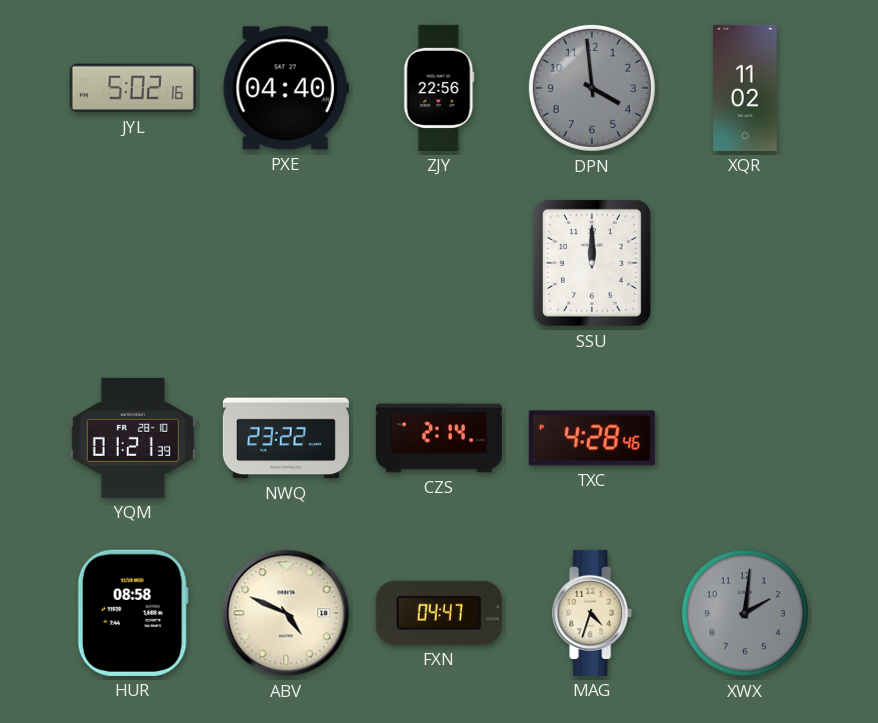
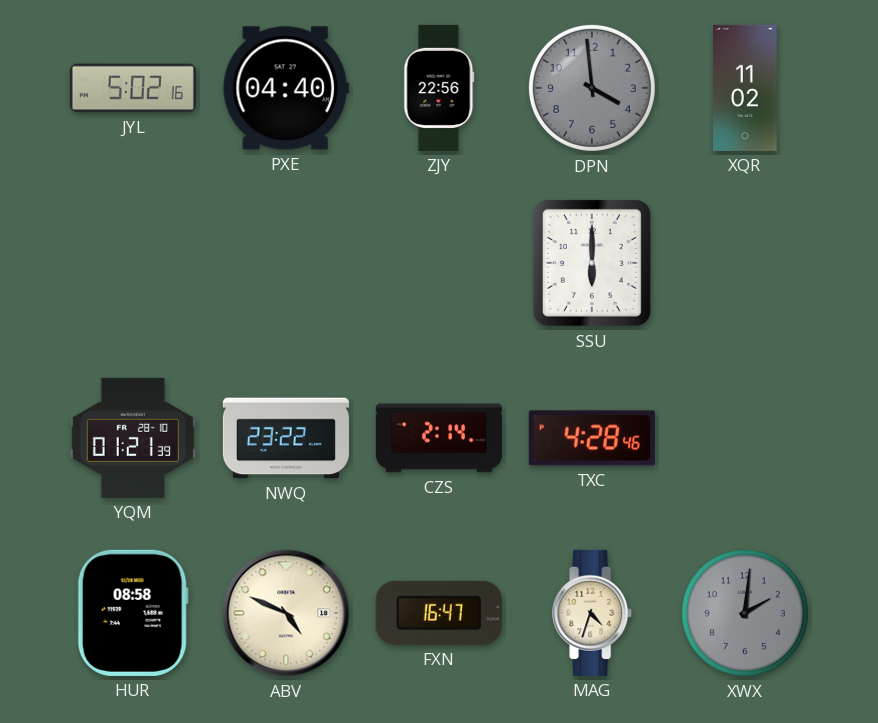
SSU: 12:00 -> 6:00 (592, 263)
FXN: 04:47 -> 16:47 (439, 613)
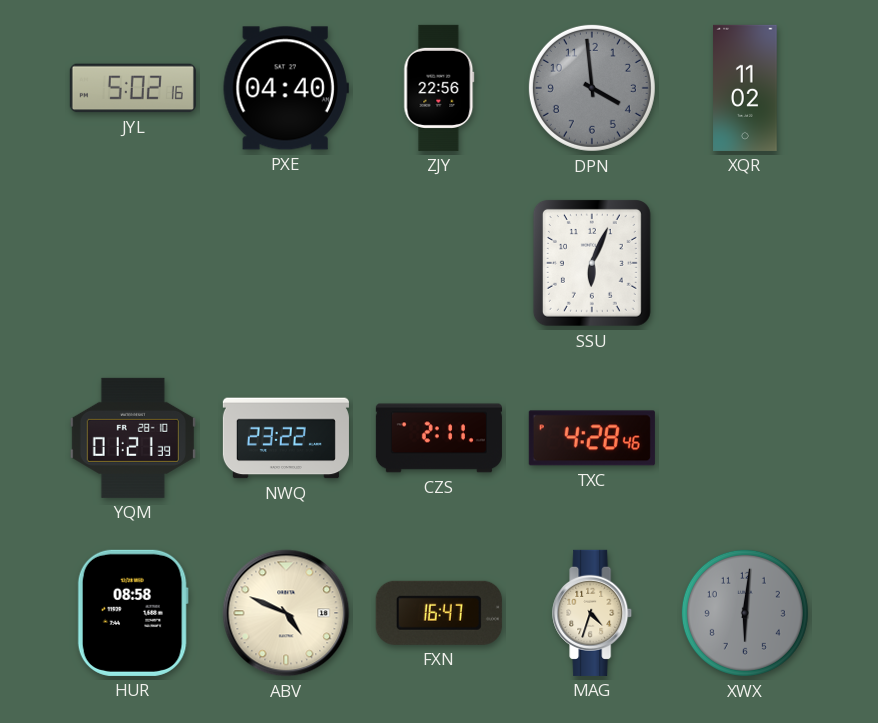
SSU: 6:00 -> 6:04 (592, 263)
CZS: 2:14 -> 2:11 (439, 438)
XWX: 2:01 -> 6:01 (745, 613)
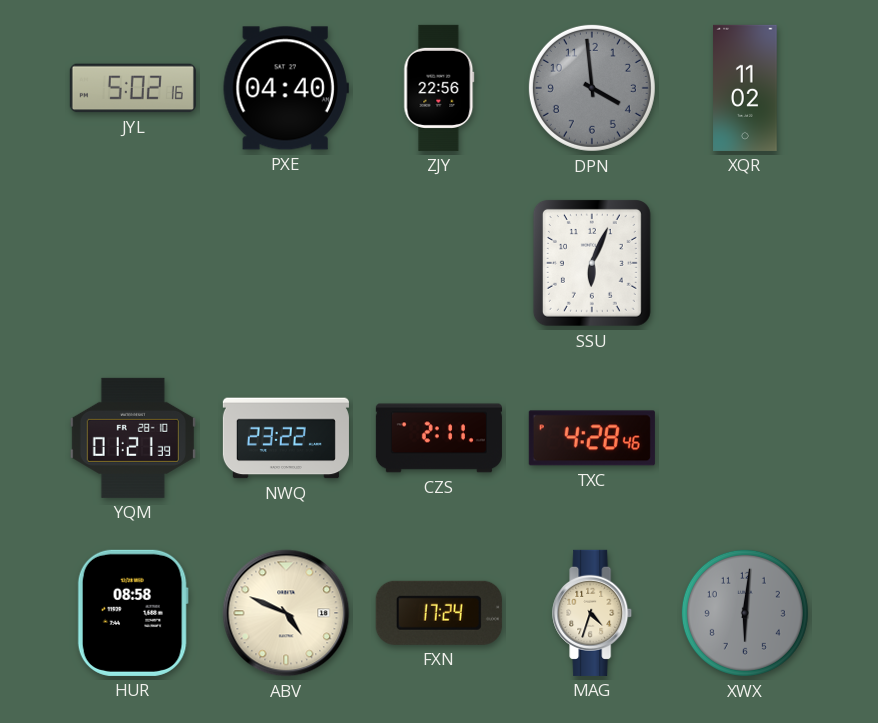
FXN: 16:47 -> 17:24 (439, 613)
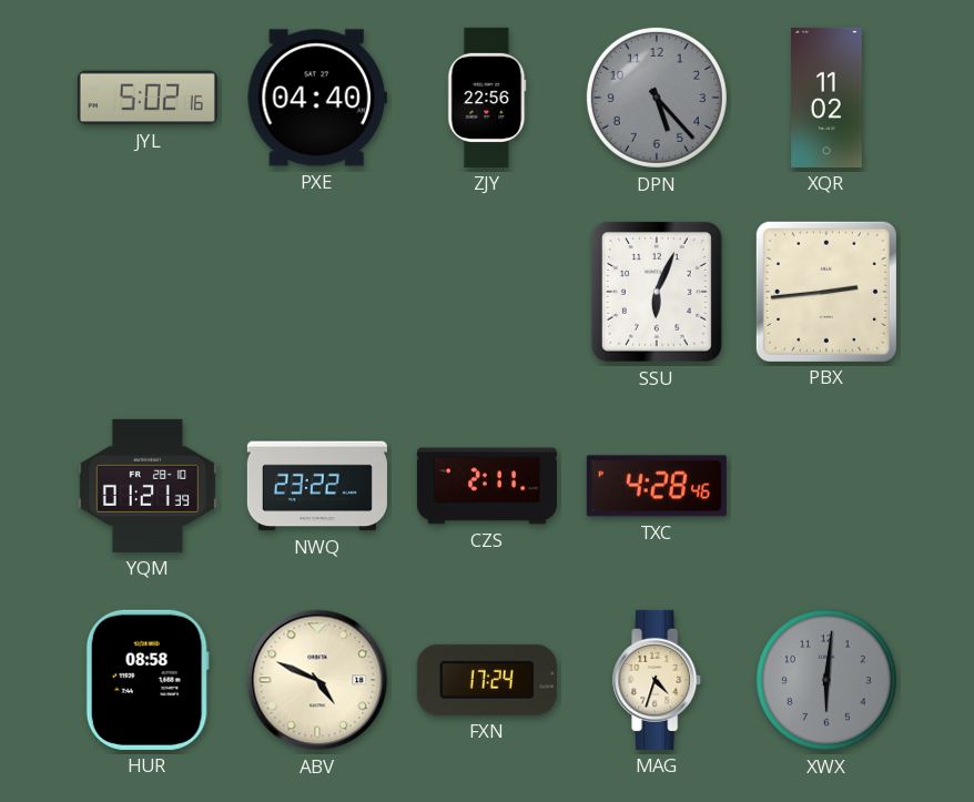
DPN: 3:59 -> 5:23 (657, 98)
PBX: none -> 2:44 (826, 292)
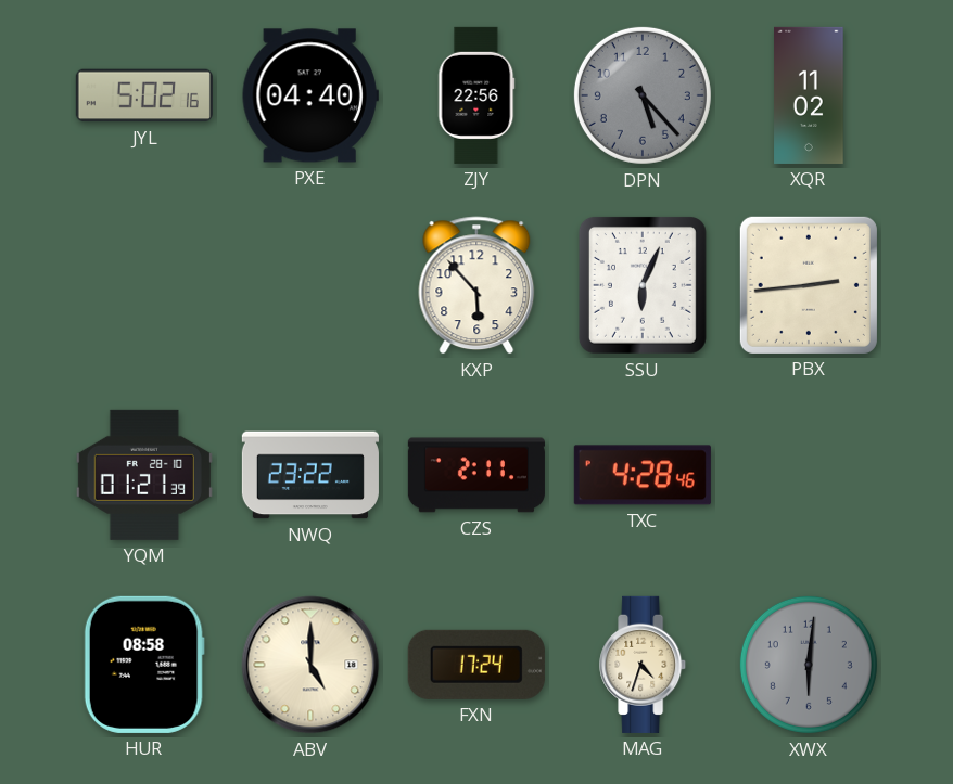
KXP: none -> 5:53 (476, 285)
ABV: 4:49 -> 5:00 (310, 665)
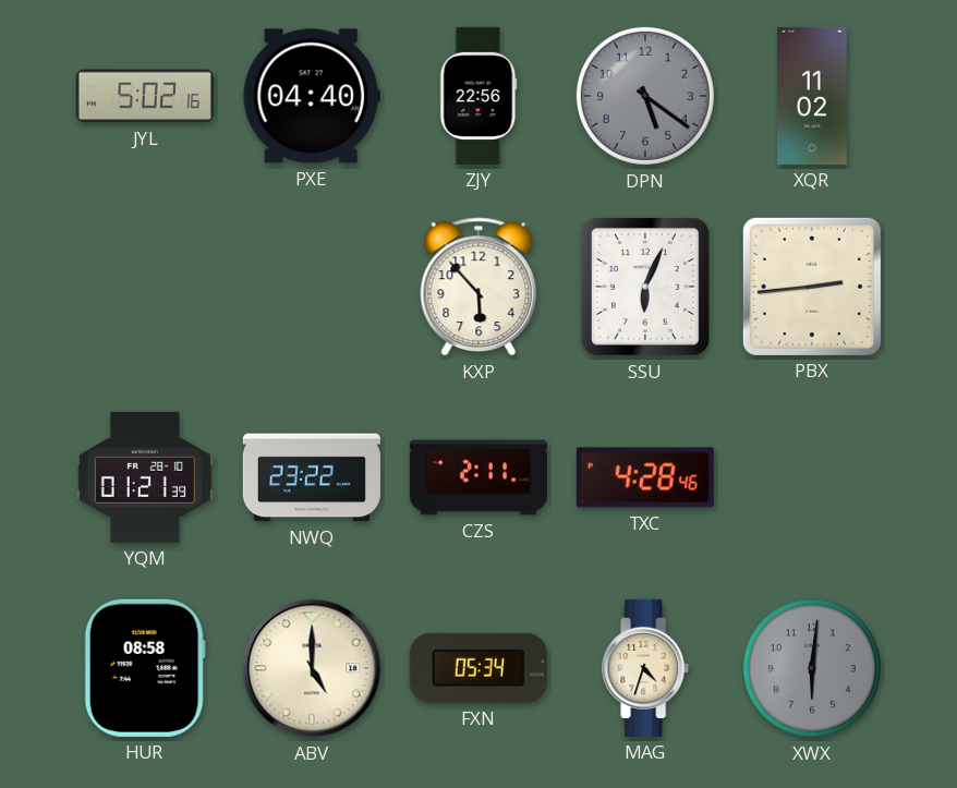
DPN: 5:23 -> 5:21 (645, 96)
FXN: 17:24 -> 05:34 (478, 668)
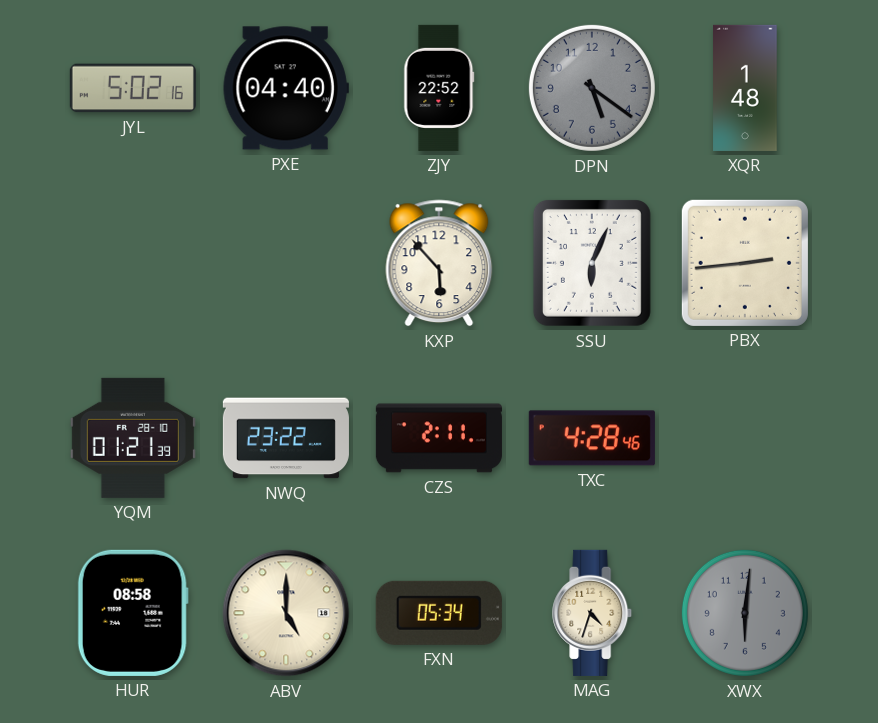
ZJY: 22:56 -> 22:52 (439, 88)
XQR: 11:02 -> 1:48 (745, 88)
